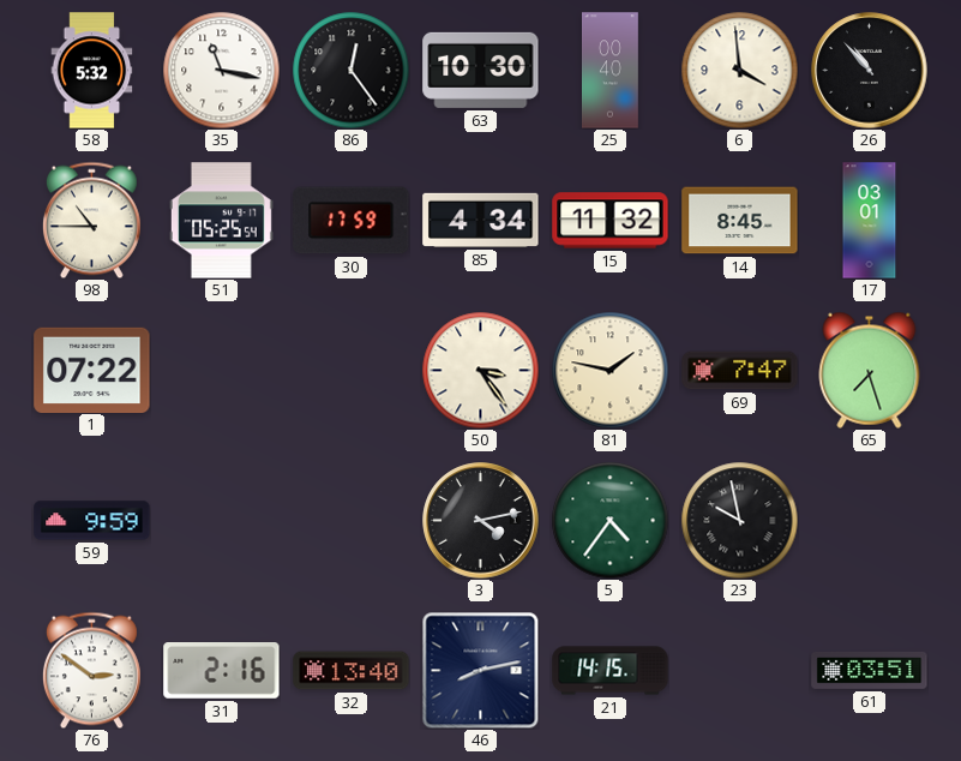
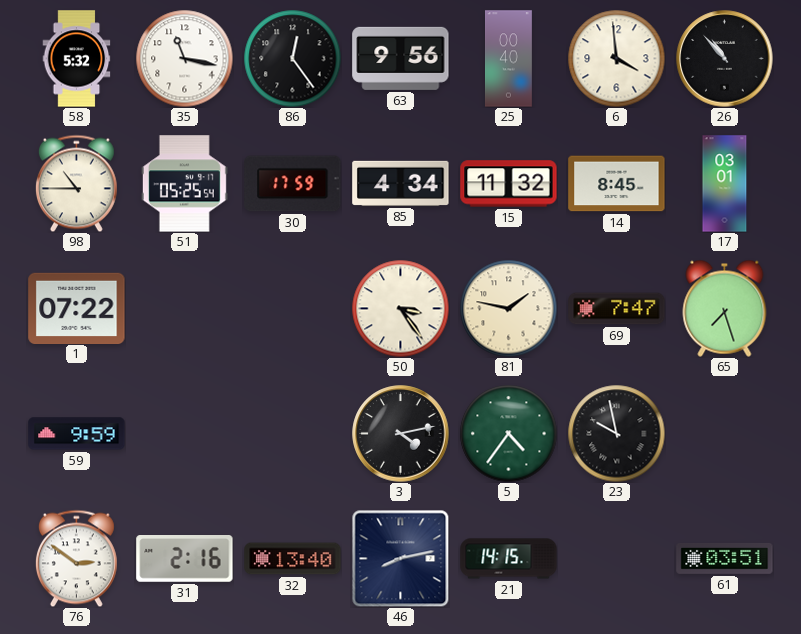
63: 10:30 -> 9:56 (401, 58)
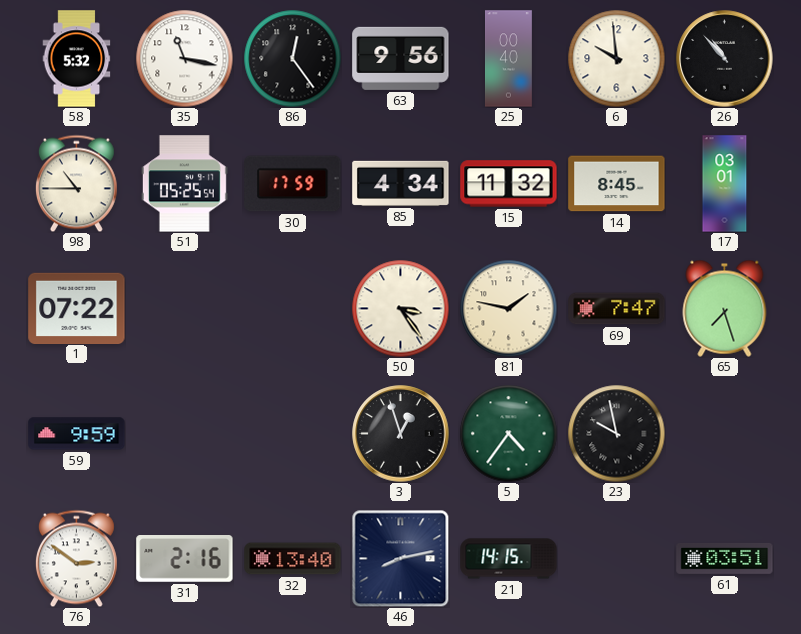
6: 3:59 -> 9:59 (616, 58)
3: 4:13 -> 12:57 (401, 434)
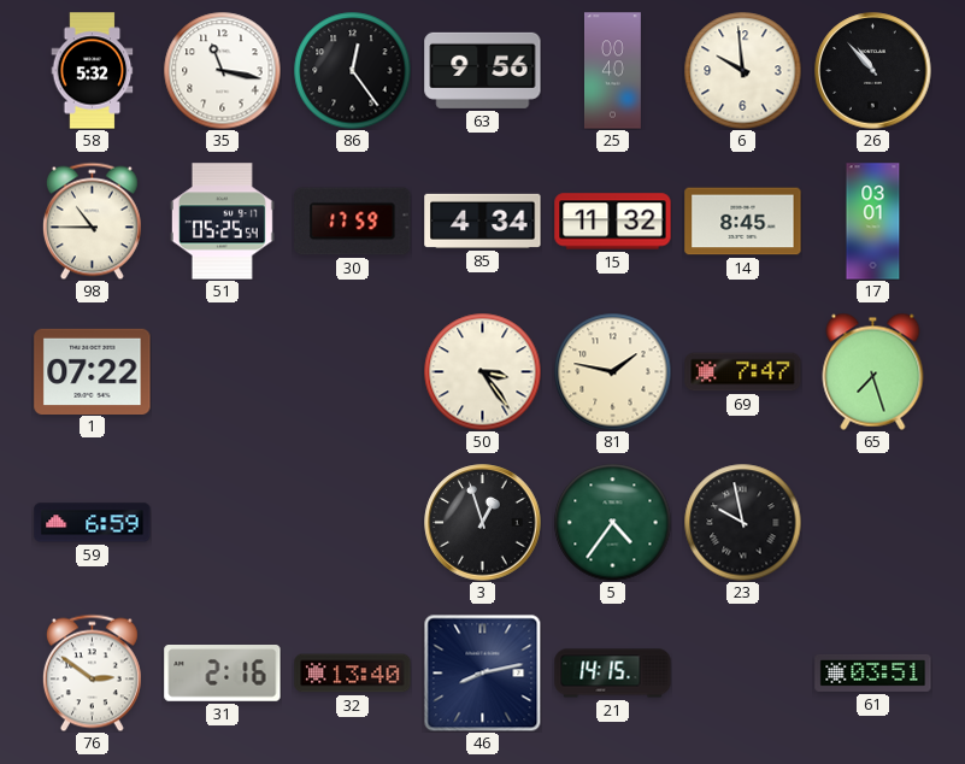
59: 9:59 -> 6:59 (93, 523)
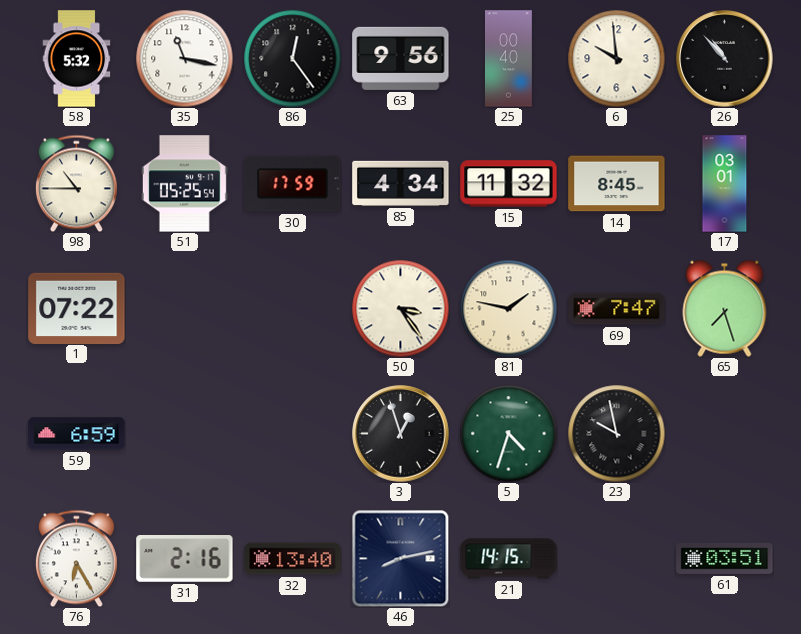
5: 4:36 -> 4:33 (508, 433)
76: 2:51 -> 6:25 (76, 558)
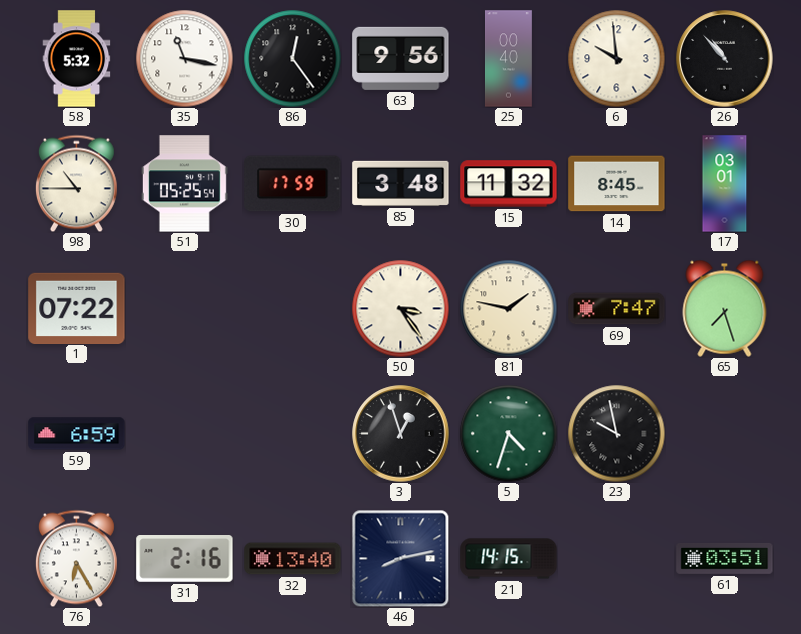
85: 4:34 -> 3:48 (401, 183)
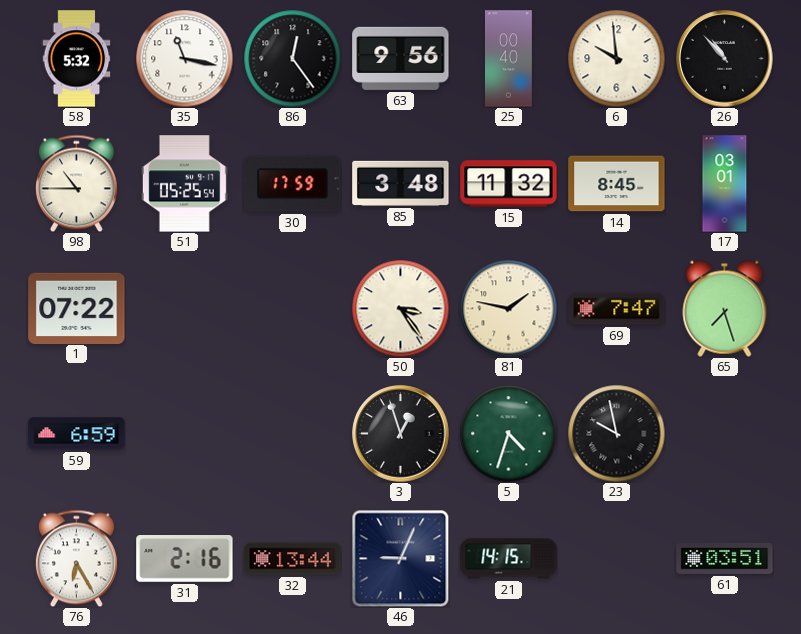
32: 13:40 -> 13:44 (293, 559)
46: 8:13 -> 9:04 (400, 558)
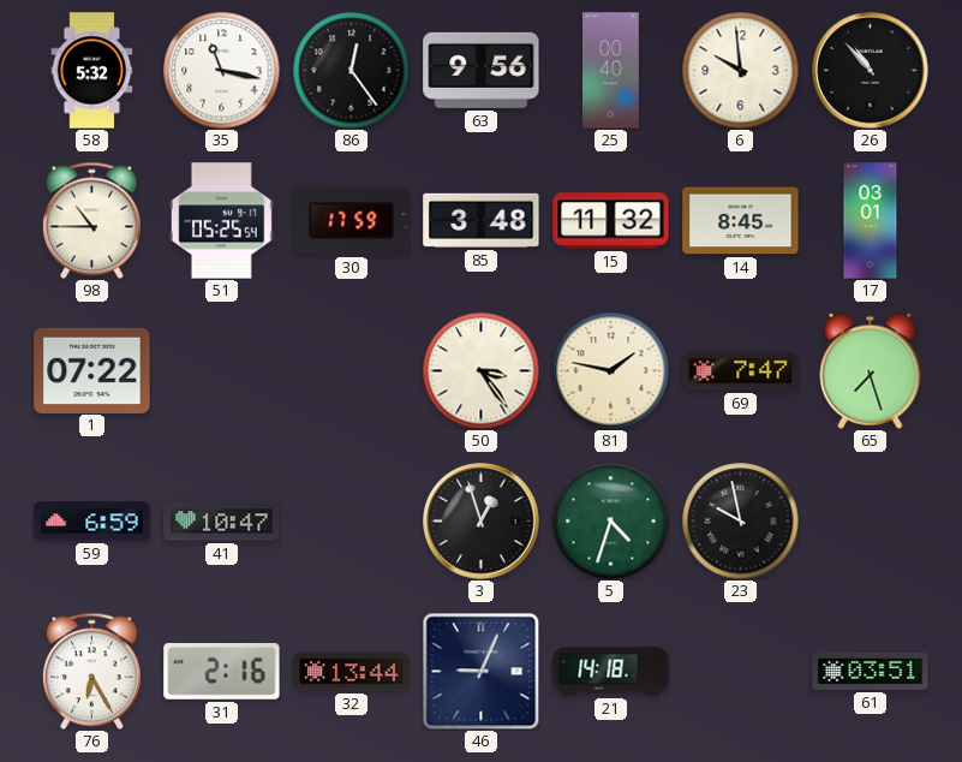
41: none -> 10:47 (222, 522)
21: 14:15 -> 14:18 (611, 672)
